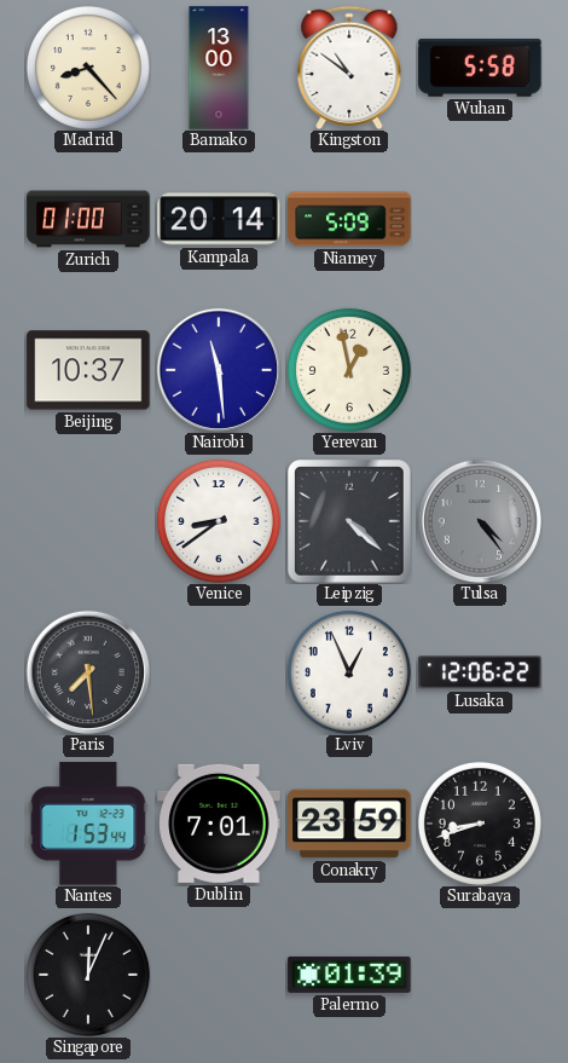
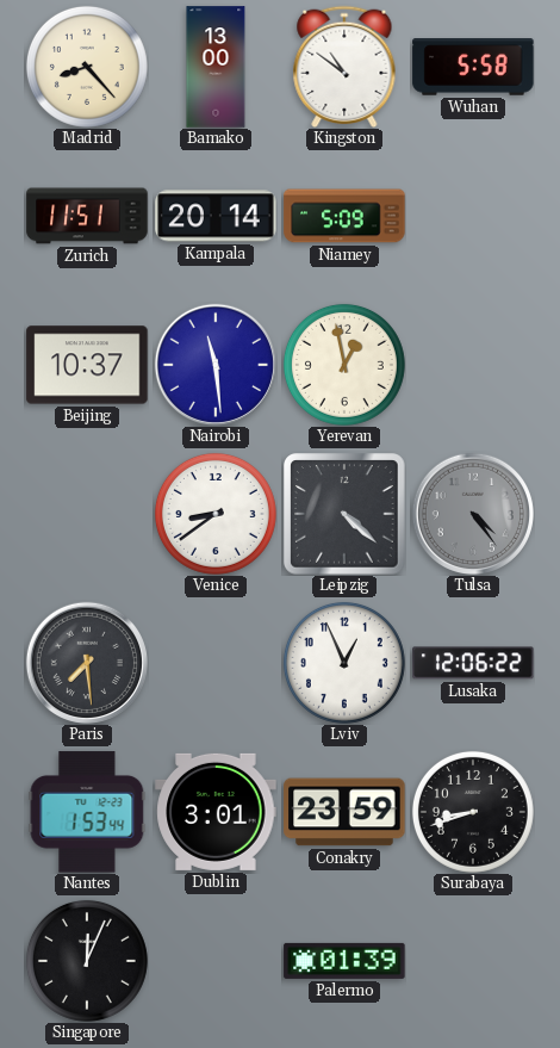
Zurich: 01:00 -> 11:51 (87, 216)
Dublin: 7:01 -> 3:01 (216, 812)
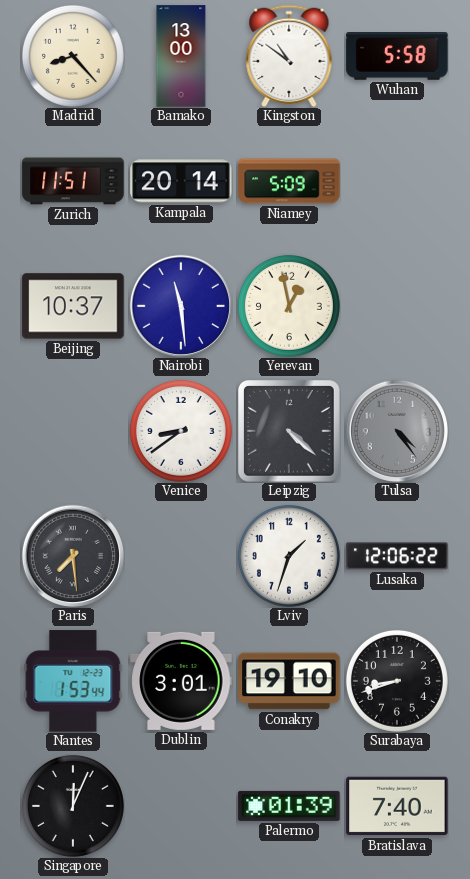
Lviv: 12:56 -> 1:33 (289, 556)
Conakry: 23:59 -> 19:10 (289, 681)
Bratislava: none -> 7:40 (397, 806)
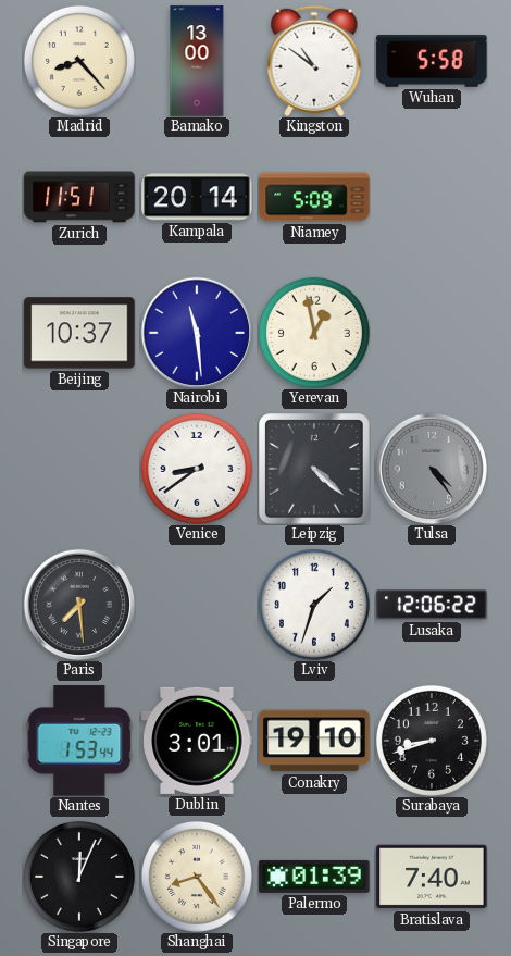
Shanghai: none -> 8:24 (197, 877)
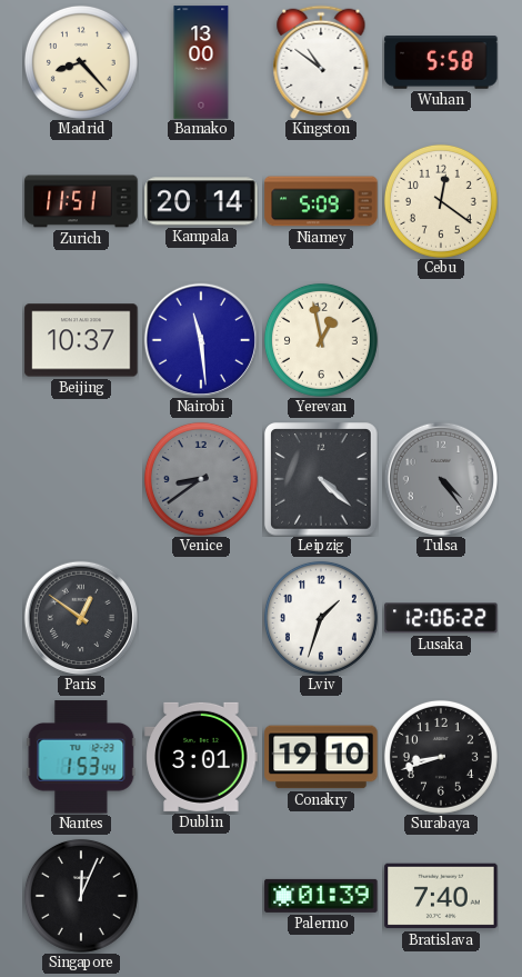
Cebu: none -> 12:21 (441, 201)
Venice dial: white -> grey (201, 479)
Paris: 7:29 -> 12:51 (81, 618)
Shanghai: 8:24 -> none (197, 877)
